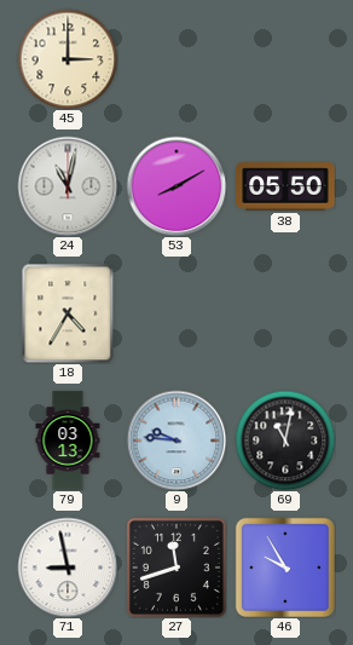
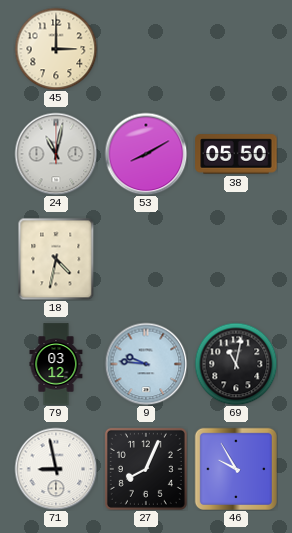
18: 4:35 -> 4:32 (56, 259)
79: 03:13 -> 03:12 (56, 364)
27: 11:42 -> 8:04 (146, 469)
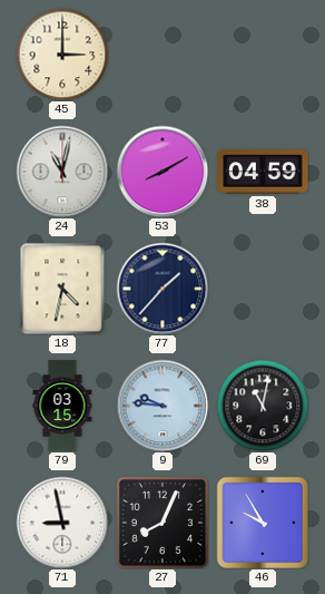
38: 05:50 -> 04:59 (263, 172)
77: none -> 1:37 (162, 289)
79: 03:12 -> 03:15 (62, 406)
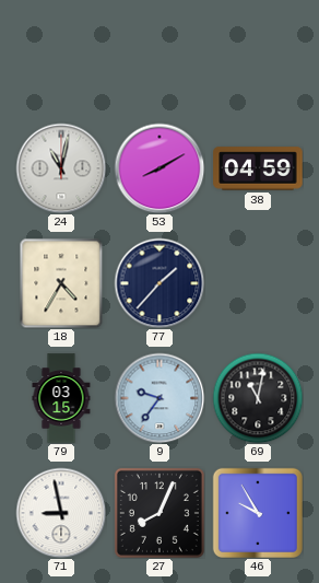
45: 3:00 -> none (62, 55)
18: 4:32 -> 4:35 (61, 283)
9: 9:46 -> 9:36 (159, 398)
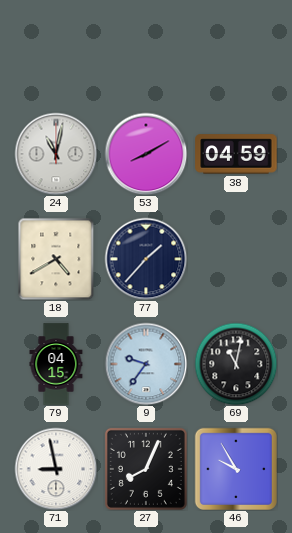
18: 4:35 -> 4:40 (56, 259)
79: 03:15 -> 04:15 (56, 364)
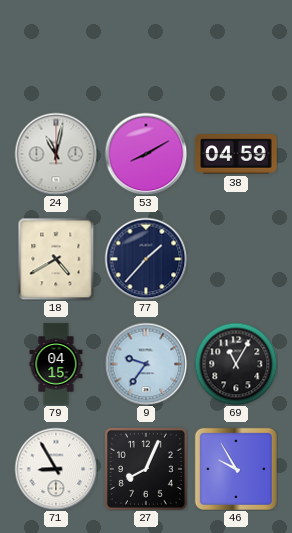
69: 11:02 -> 11:05 (236, 364)
71: 8:58 -> 8:55 (56, 469)
